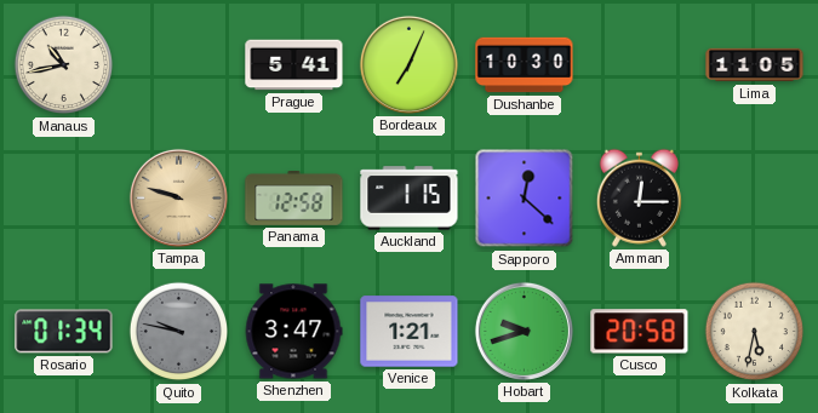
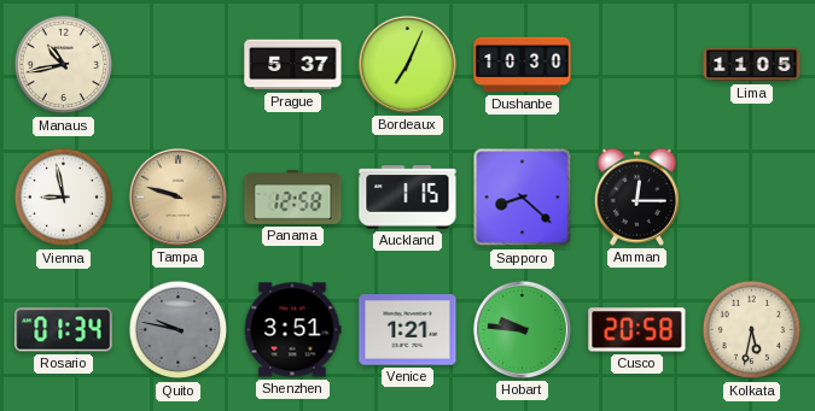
Prague: 5:41 -> 5:37 (293, 65)
Vienna: none -> 8:58 (64, 198)
Sapporo: 12:22 -> 8:22 (523, 198)
Shenzhen: 3:47 -> 3:51 (292, 330)
Hobart: 9:42 -> 9:46 (522, 329)
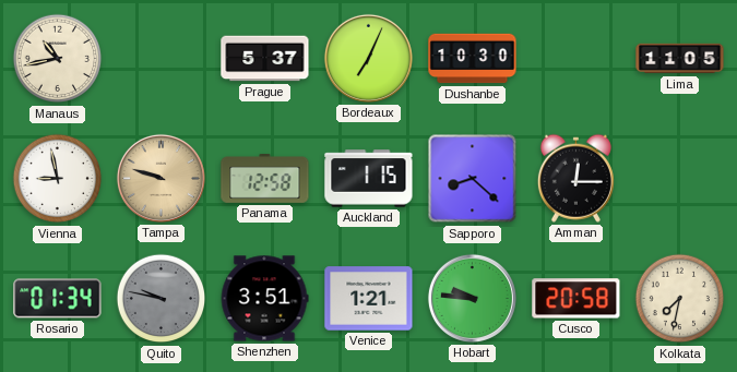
Kolkata: 5:32 -> 7:32 (680, 299)
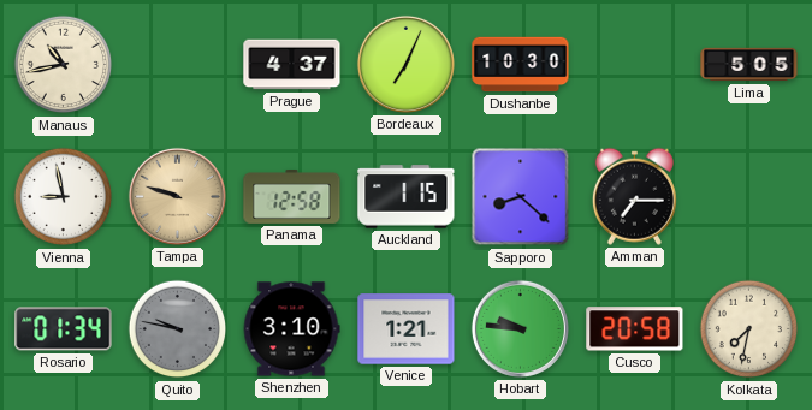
Prague: 5:37 -> 4:37 (292, 65)
Lima: 11:05 -> 5:05 (749, 65)
Amman: 12:15 -> 7:15 (634, 196)
Shenzhen: 3:51 -> 3:10 (291, 329)
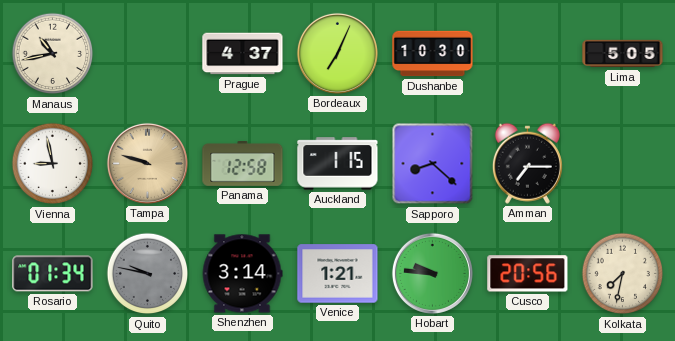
Shenzhen: 3:10 -> 3:14 (242, 274)
Cusco: 20:58 -> 20:56 (528, 274)
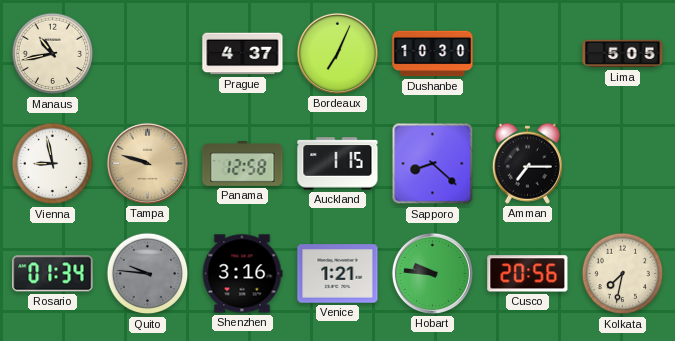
Quito: 9:47 -> 9:46 (148, 274)
Shenzhen: 3:14 -> 3:16 (242, 274)
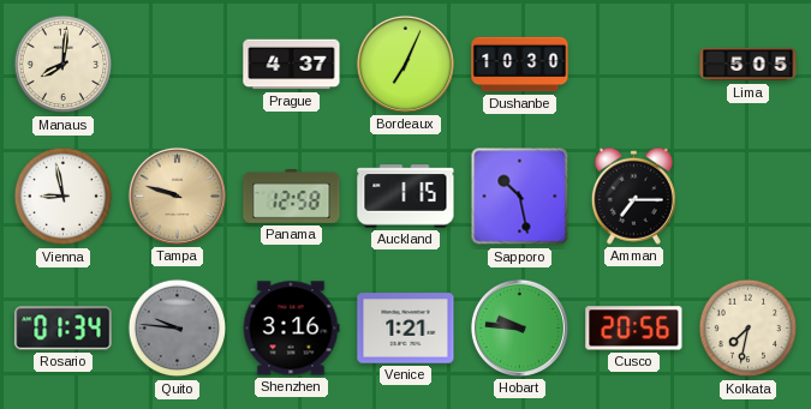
Manaus: 10:43 -> 8:01 (64, 65)
Sapporo: 8:22 -> 10:28 (520, 197)
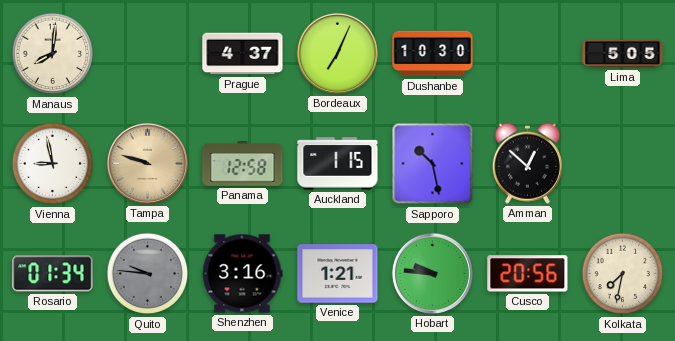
Amman: 7:15 -> 12:52 (527, 163)
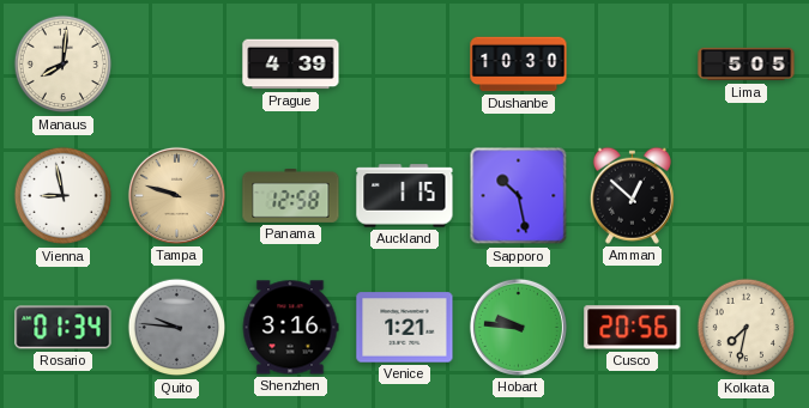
Prague: 4:37 -> 4:39 (291, 65)
Bordeaux: 7:04 -> none (337, 53)
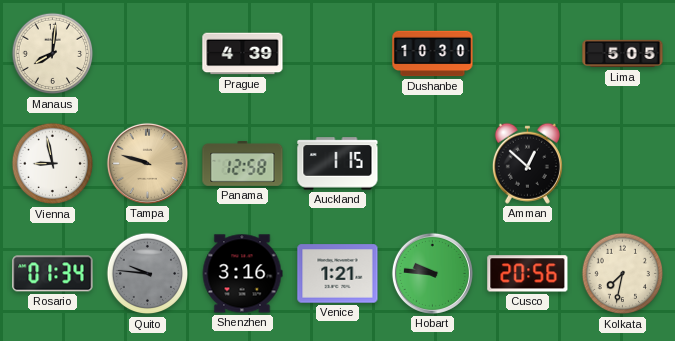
Sapporo: 10:28 -> none (519, 196)
